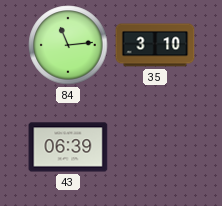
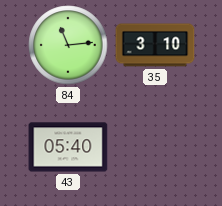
43: 06:39 -> 05:40 (68, 147)
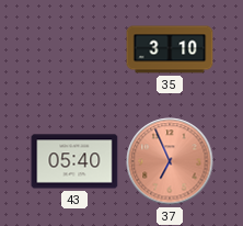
84: 11:14 -> none (68, 45)
37: none -> 6:56 (170, 161)
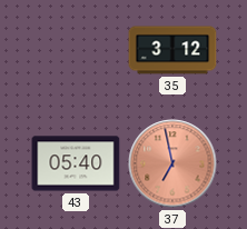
35: 3:10 -> 3:12 (172, 50)
37: 6:56 -> 6:58 (172, 163)
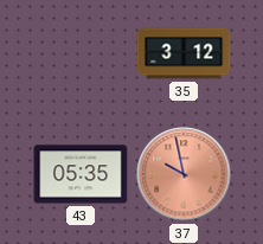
43: 05:40 -> 05:35 (81, 174)
37: 6:58 -> 9:58 (184, 174)
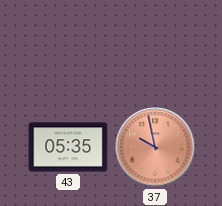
35: 3:12 -> none (184, 53)
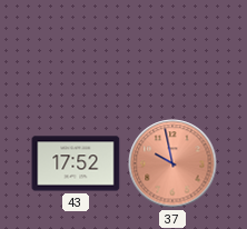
43: 05:35 -> 17:52 (76, 163)
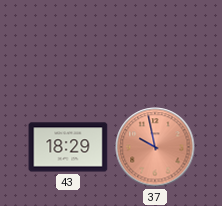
43: 17:52 -> 18:29 (68, 147)
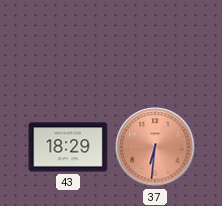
37: 9:58 -> 6:31 (155, 147)
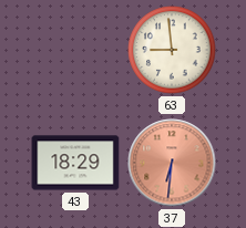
63: none -> 8:59 (172, 50)
